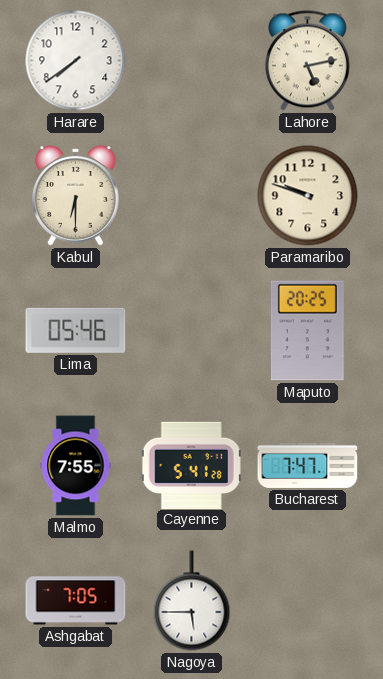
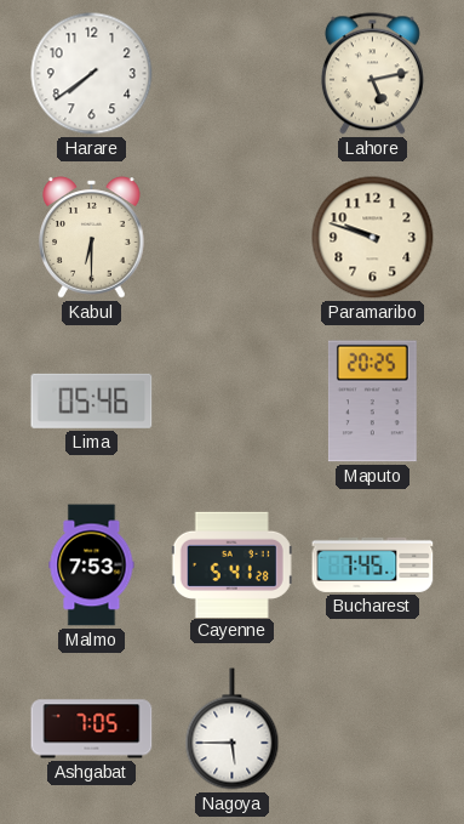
Malmo: 7:55 -> 7:53 (92, 566)
Bucharest: 7:47 -> 7:45 (373, 564)
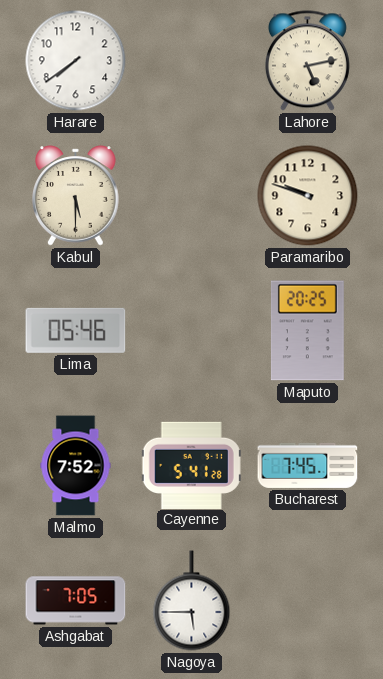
Kabul: 6:30 -> 5:30 (76, 196)
Malmo: 7:53 -> 7:52 (76, 466)
